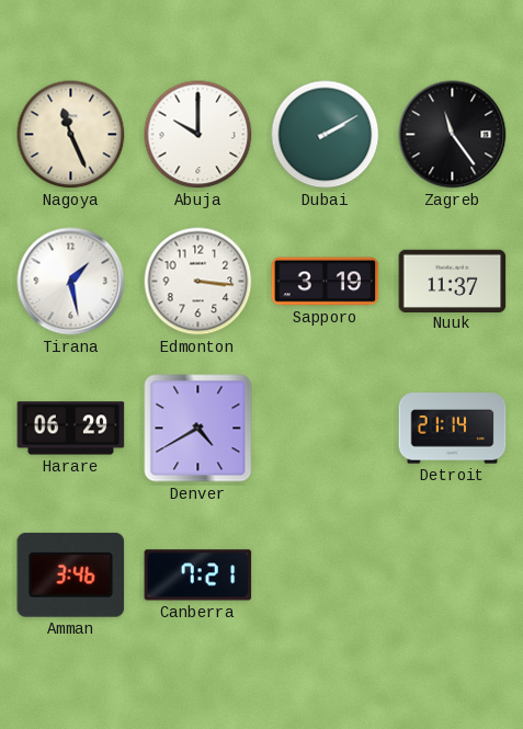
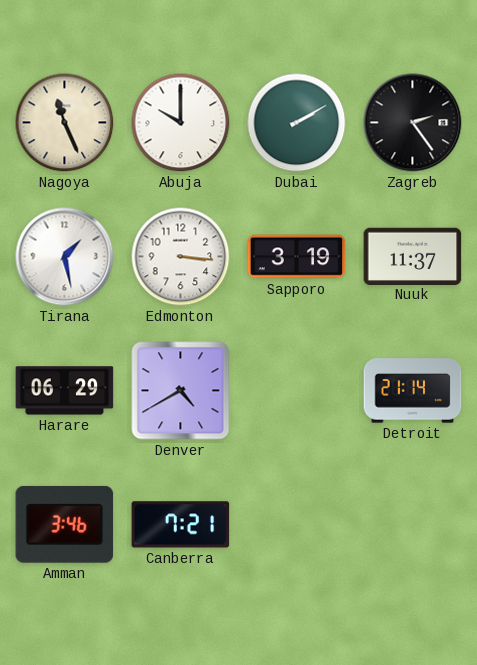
Zagreb: 11:24 -> 2:24 (413, 123)
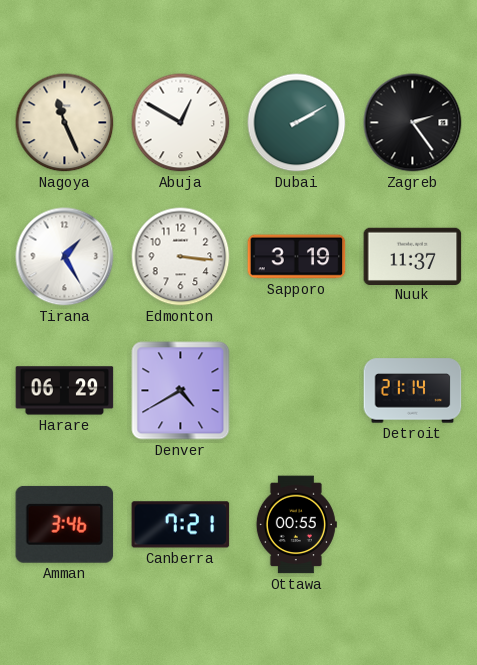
Abuja: 10:00 -> 12:50 (181, 123)
Tirana: 1:28 -> 1:25 (65, 257)
Ottawa: none -> 00:55 (296, 525)
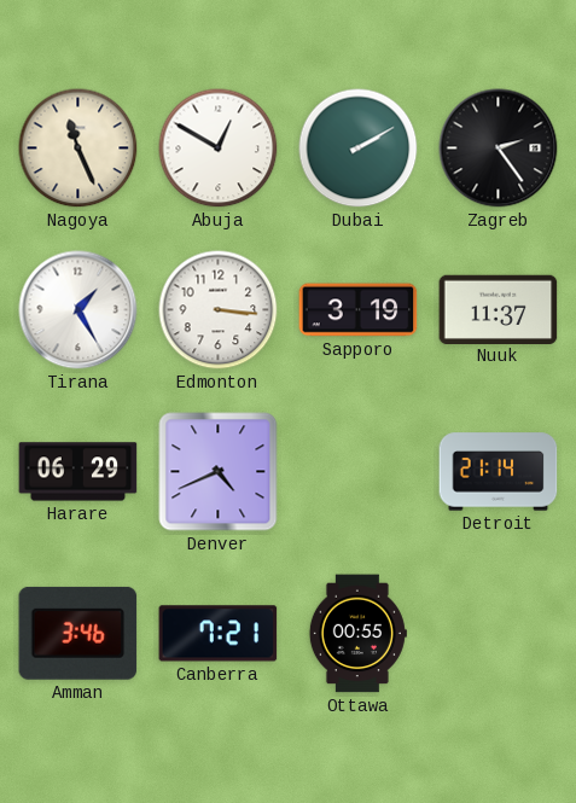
Denver: 4:40 -> 4:41 (219, 472)
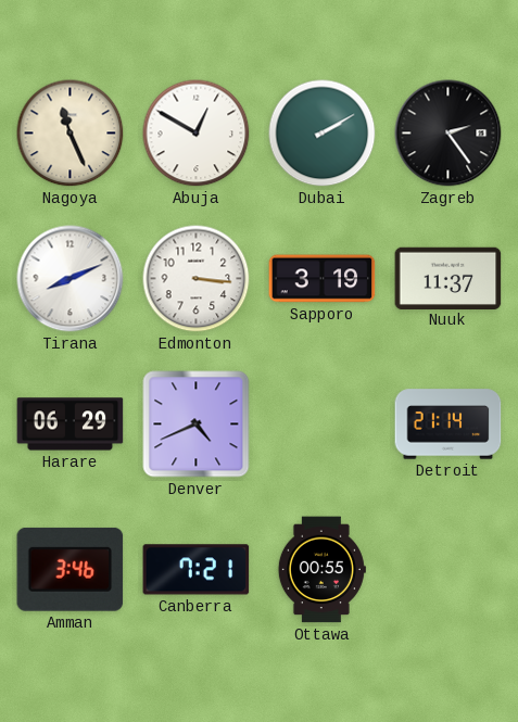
Tirana: 1:25 -> 8:11 (71, 279)
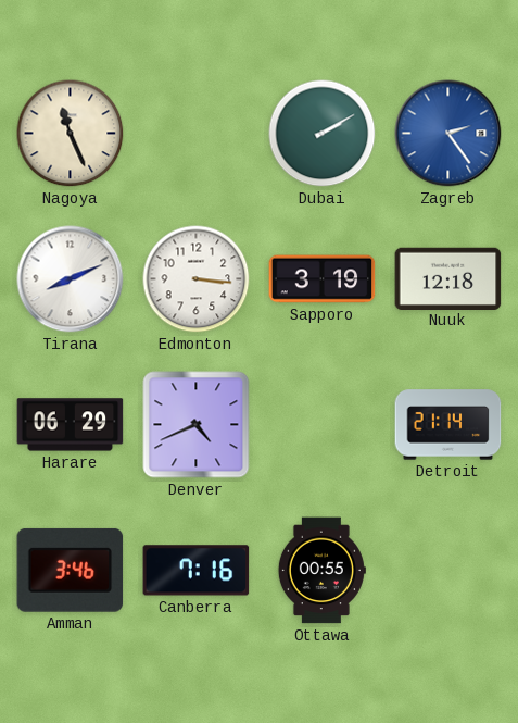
Abuja: 12:50 -> none (197, 134)
Zagreb dial: black -> blue (448, 134)
Nuuk: 11:37 -> 12:18 (448, 278)
Canberra: 7:21 -> 7:16 (197, 571)
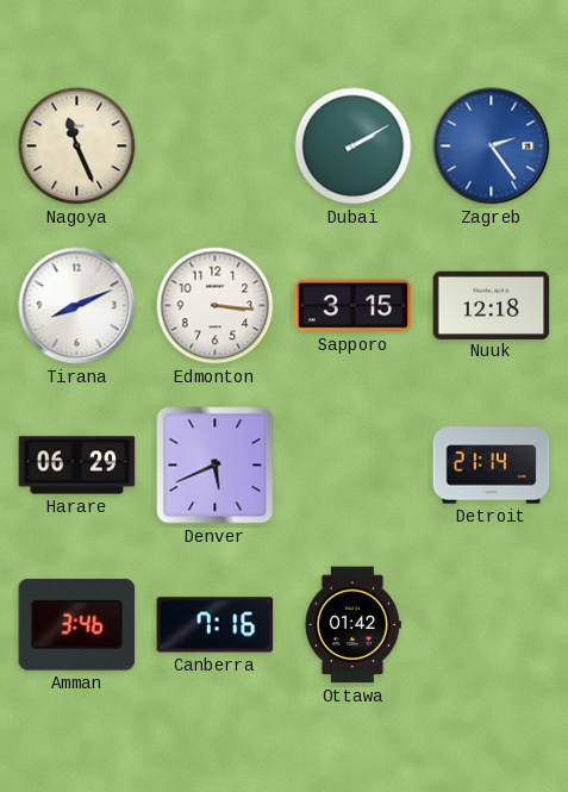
Sapporo: 3:19 -> 3:15 (354, 306)
Denver: 4:41 -> 5:41 (216, 466)
Ottawa: 00:55 -> 01:42 (352, 625)
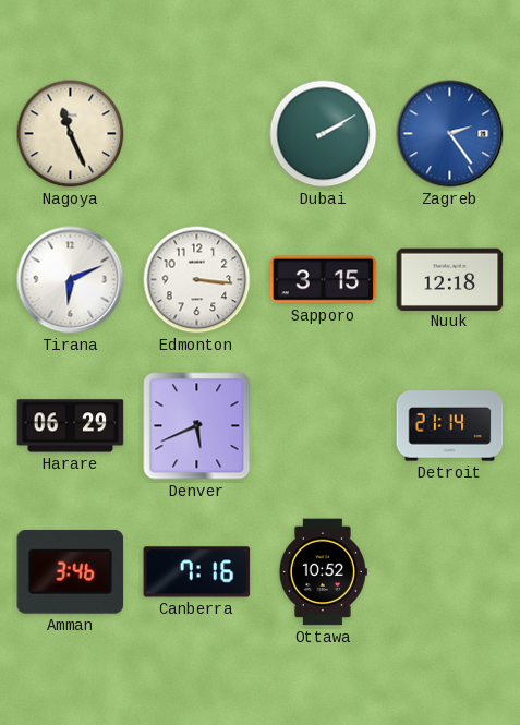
Tirana: 8:11 -> 6:11 (71, 280)
Ottawa: 01:42 -> 10:52 (323, 572)
